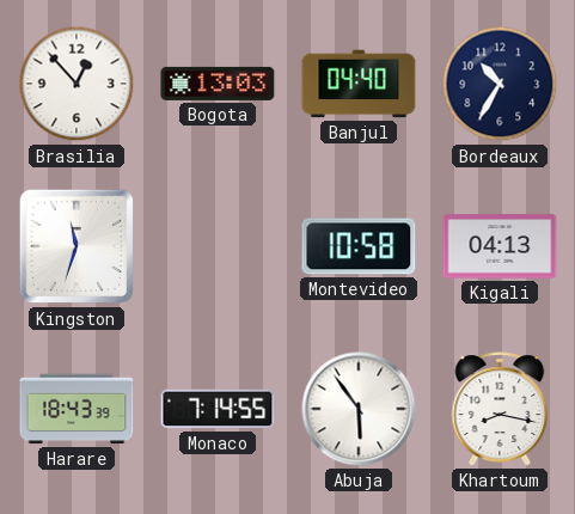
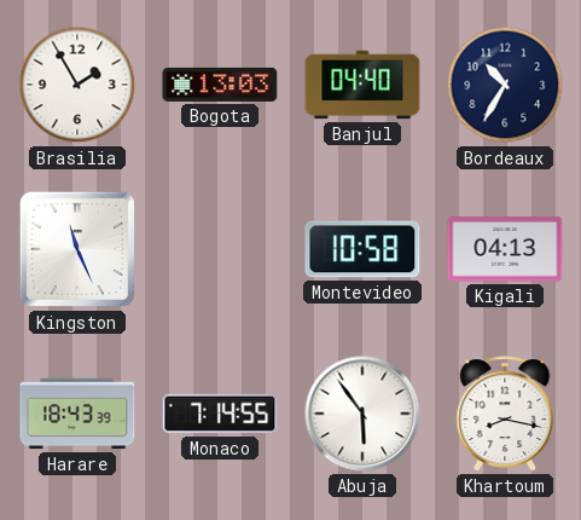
Brasilia: 12:53 -> 1:55 (77, 85)
Kingston: 11:33 -> 11:26 (77, 249)
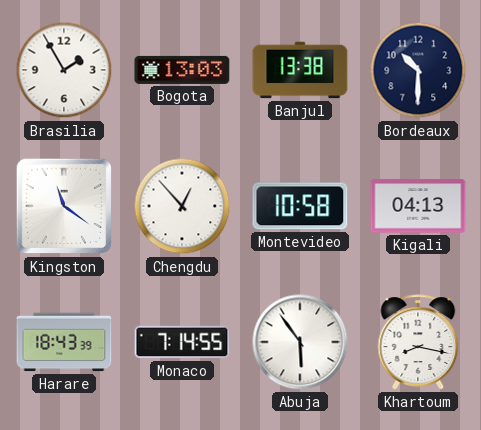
Banjul: 04:40 -> 13:38 (300, 70)
Bordeaux: 10:35 -> 10:30 (418, 70)
Kingston: 11:26 -> 11:21 (64, 206)
Chengdu: none -> 12:53 (182, 206)
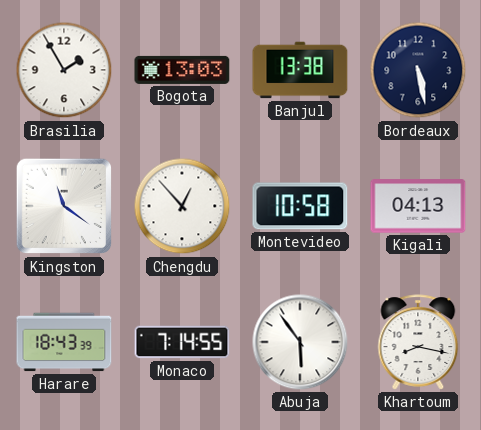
Bordeaux: 10:30 -> 5:28 (418, 70)
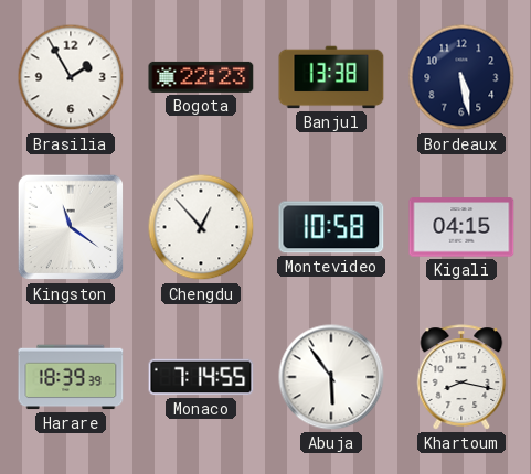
Bogota: 13:03 -> 22:23 (201, 77)
Kigali: 04:13 -> 04:15 (461, 227)
Harare: 18:43 -> 18:39 (71, 377)
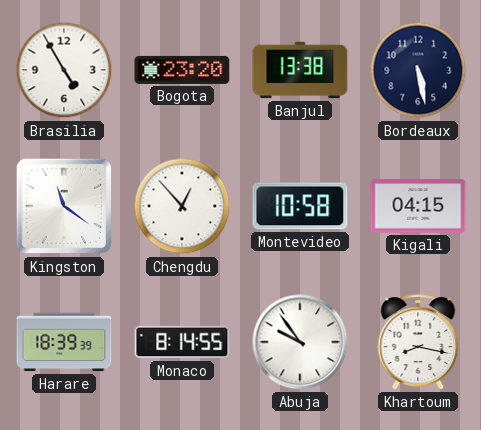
Brasilia: 1:55 -> 4:55 (64, 70)
Bogota: 22:23 -> 23:20 (182, 70)
Monaco: 7:14 -> 8:14 (182, 342)
Abuja: 5:54 -> 9:54 (300, 342)
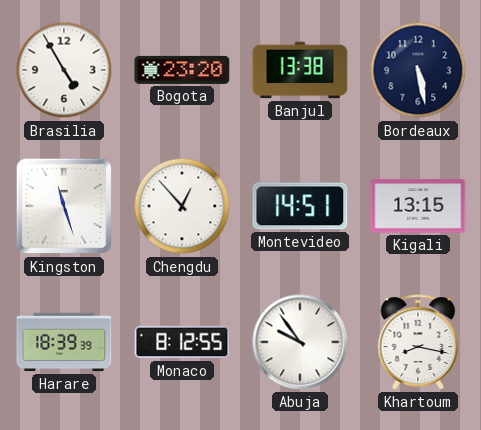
Kingston: 11:21 -> 11:27 (64, 206)
Montevideo: 10:58 -> 14:51 (300, 206)
Kigali: 04:15 -> 13:15 (418, 206)
Monaco: 8:14 -> 8:12 (182, 342)
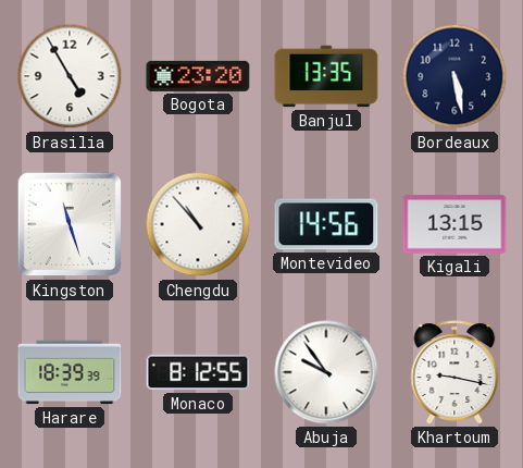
Banjul: 13:38 -> 13:35 (326, 76)
Chengdu: 12:53 -> 10:53 (198, 224)
Montevideo: 14:51 -> 14:56 (326, 224)
Khartoum: 8:17 -> 9:17 (454, 372)
